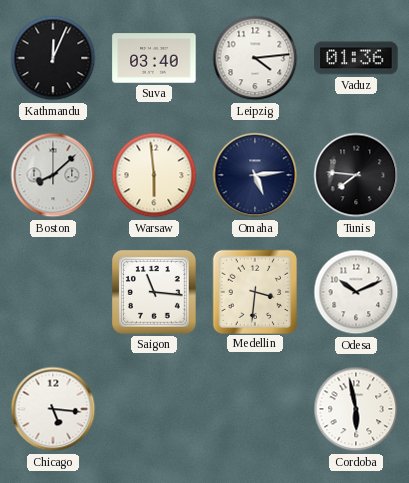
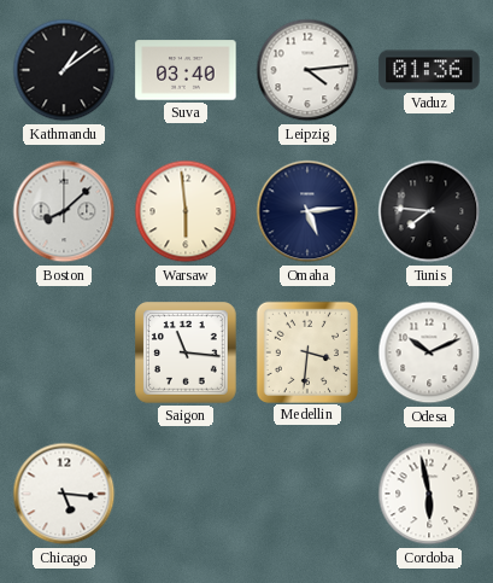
Kathmandu: 12:04 -> 1:09 (64, 70)
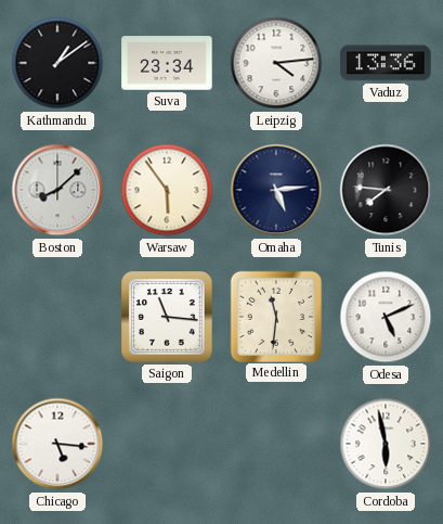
Suva: 03:40 -> 23:34 (167, 63)
Vaduz: 01:36 -> 13:36 (386, 63)
Warsaw: 5:59 -> 5:54 (167, 190)
Medellin: 3:31 -> 11:31 (275, 316)
Odesa: 10:11 -> 5:11 (386, 317)
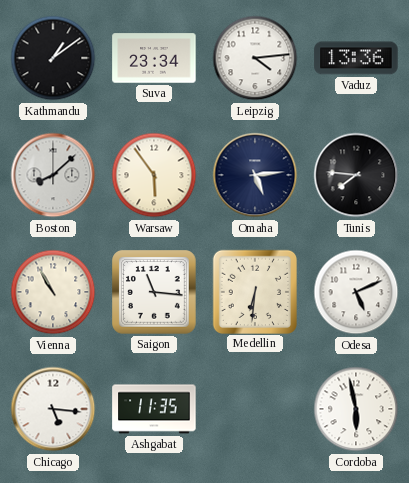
Vienna: none -> 10:55 (53, 292)
Medellin: 11:31 -> 6:31 (254, 291)
Ashgabat: none -> 11:35 (154, 409)
